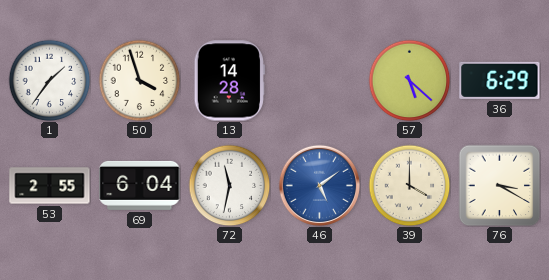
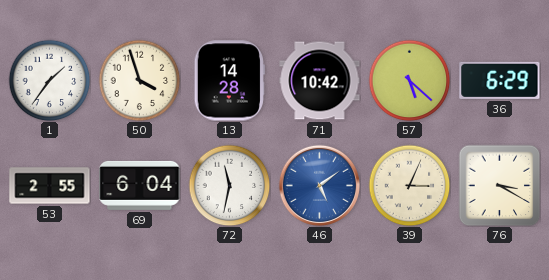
71: none -> 10:42 (320, 81)
39: 4:00 -> 3:04 (409, 185)
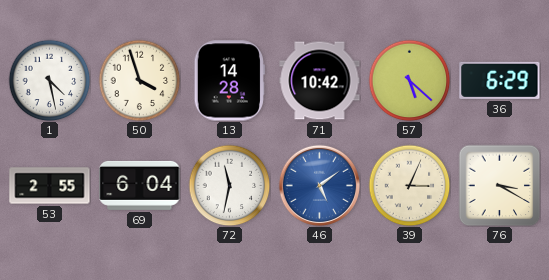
1: 1:36 -> 4:28 (49, 80)
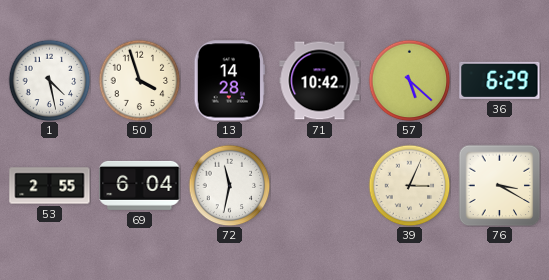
46: 5:09 -> none (319, 185)
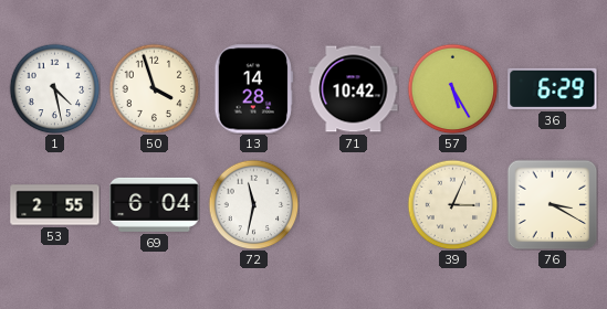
57: 5:22 -> 5:25 (452, 88)
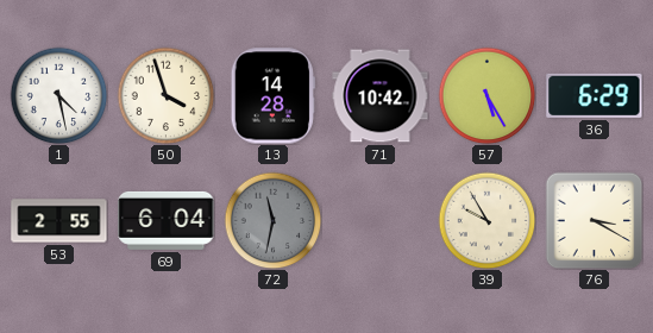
72 dial: white -> grey (272, 220)
39: 3:04 -> 9:55 (486, 220)
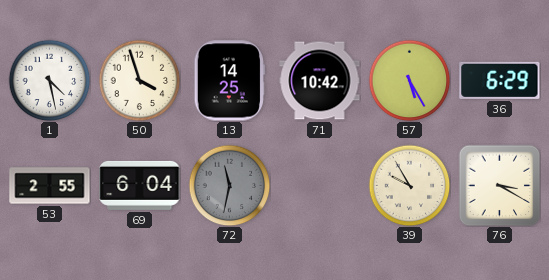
13: 14:28 -> 14:25 (229, 81)
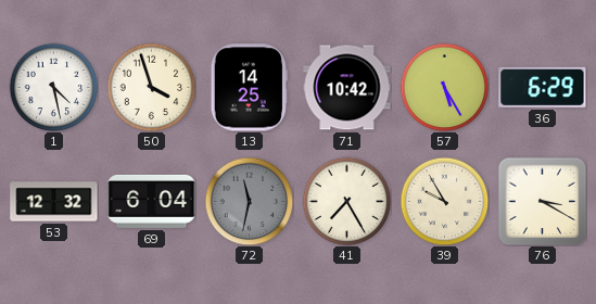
53: 2:55 -> 12:32 (54, 202)
41: none -> 7:25 (346, 201)
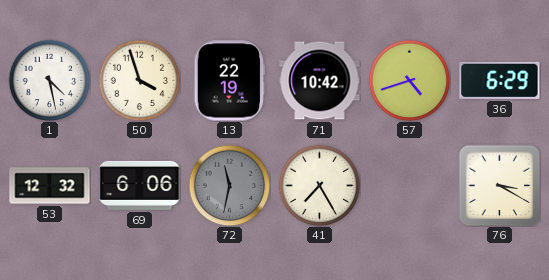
13: 14:25 -> 22:19 (229, 81)
57: 5:25 -> 4:42 (409, 80)
69: 6:04 -> 6:06 (140, 185)
39: 9:55 -> none (444, 201)
